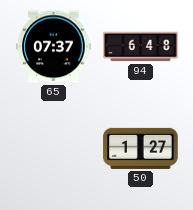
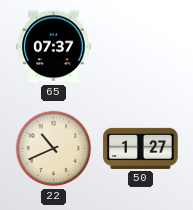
94: 6:48 -> none (141, 47)
22: none -> 10:41 (54, 149)
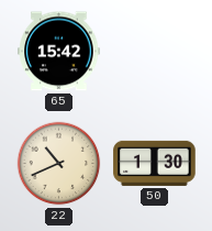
65: 07:37 -> 15:42 (59, 52)
50: 1:27 -> 1:30 (155, 163)
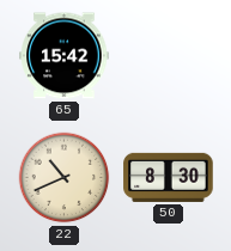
50: 1:30 -> 8:30 (169, 177)
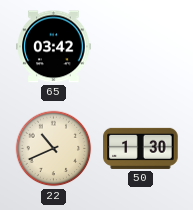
65: 15:42 -> 03:42 (54, 47)
50: 8:30 -> 1:30 (141, 148)
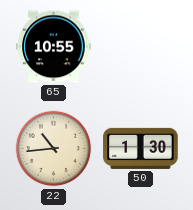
65: 03:42 -> 10:55 (54, 47)
22: 10:41 -> 10:44 (54, 149)
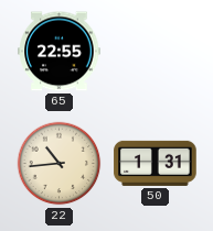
65: 10:55 -> 22:55 (60, 52)
50: 1:30 -> 1:31 (156, 163)
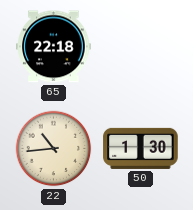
65: 22:55 -> 22:18 (54, 47)
50: 1:31 -> 1:30 (141, 148)
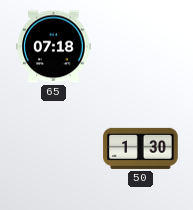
65: 22:18 -> 07:18 (54, 47)
22: 10:44 -> none (54, 149)
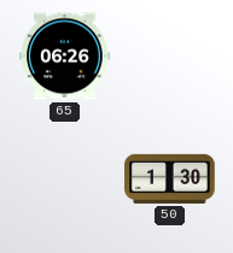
65: 07:18 -> 06:26 (65, 57)
